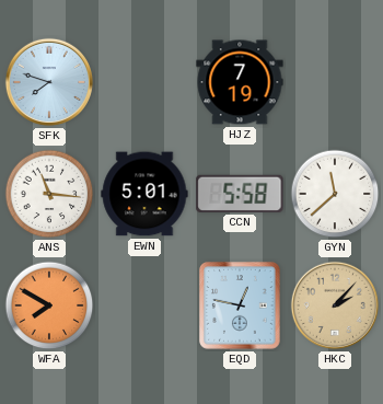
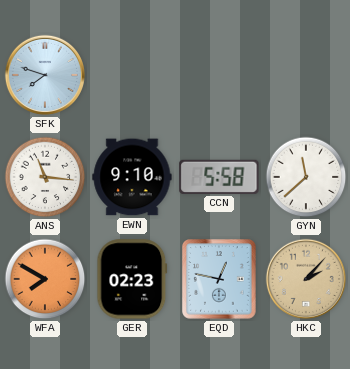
HJZ: 7:19 -> none (240, 82)
EWN: 5:01 -> 9:10 (132, 177)
GER: none -> 02:23 (132, 279)
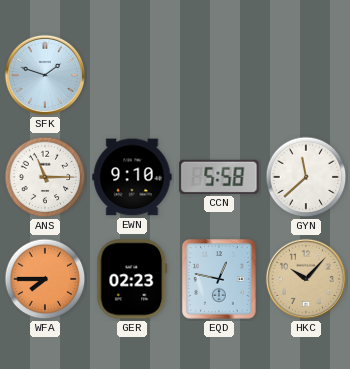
SFK: 7:48 -> 1:48 (45, 75)
ANS: 11:16 -> 11:15 (45, 177)
WFA: 7:50 -> 7:45 (45, 279)
HKC: 2:07 -> 10:07 (306, 279)
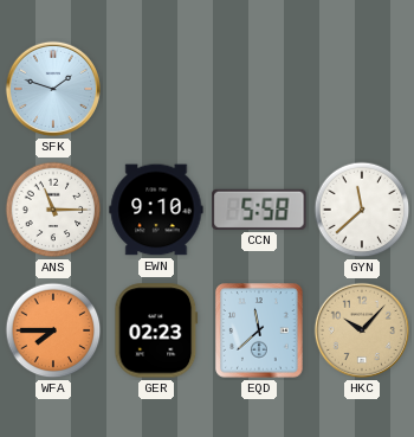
EQD: 12:47 -> 11:38 (259, 330)
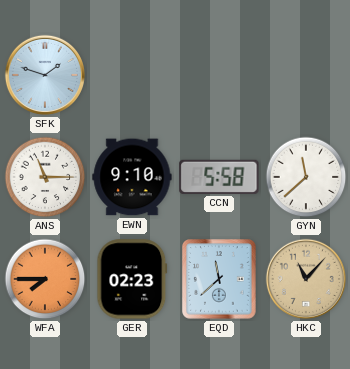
HKC: 10:07 -> 11:07 (306, 279)
